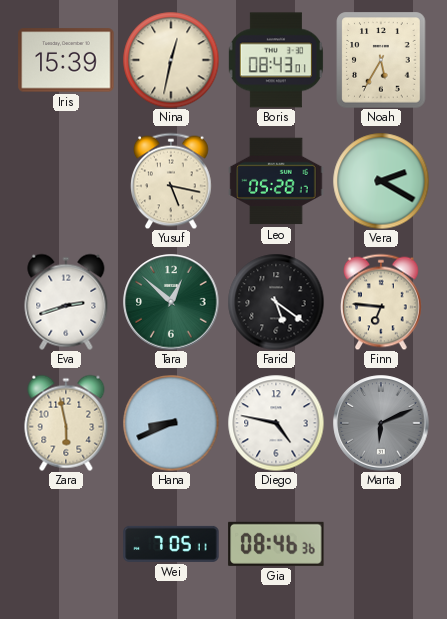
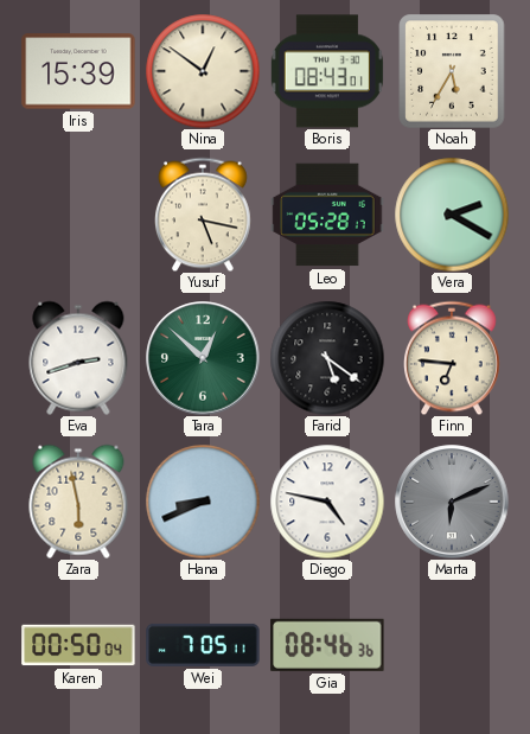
Nina: 12:32 -> 12:51 (203, 71)
Karen: none -> 00:50 (78, 645)
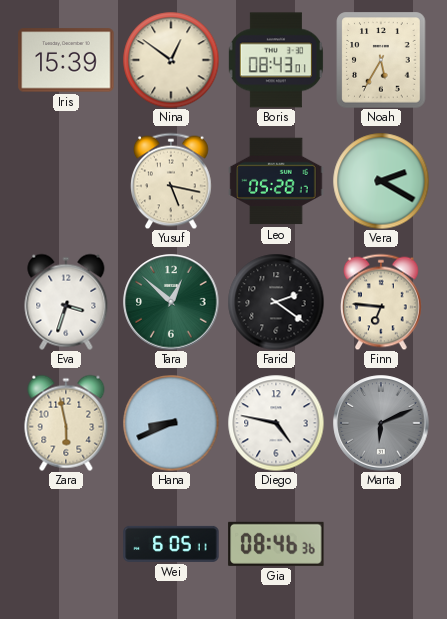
Eva: 2:42 -> 3:33 (66, 302)
Farid: 5:21 -> 2:21 (276, 302)
Karen: 00:50 -> none (78, 645)
Wei: 7:05 -> 6:05 (171, 544)
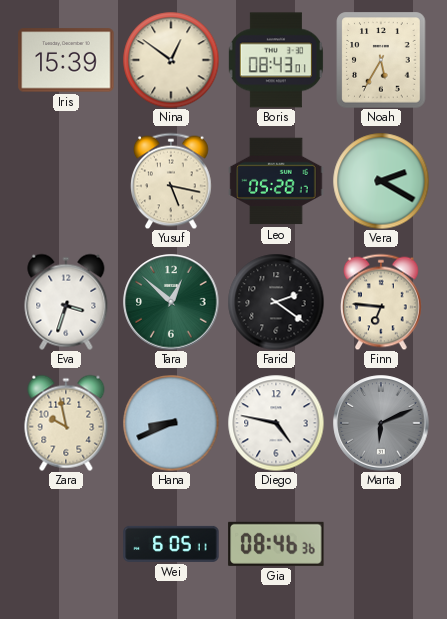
Zara: 5:58 -> 9:58 (66, 423)
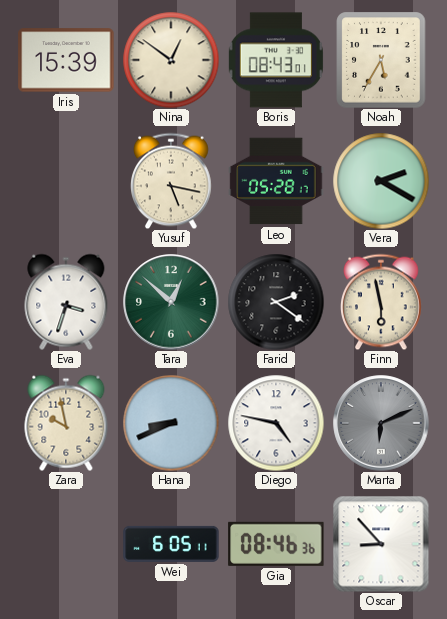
Finn: 6:46 -> 5:58 (382, 302)
Oscar: none -> 8:53 (381, 544)
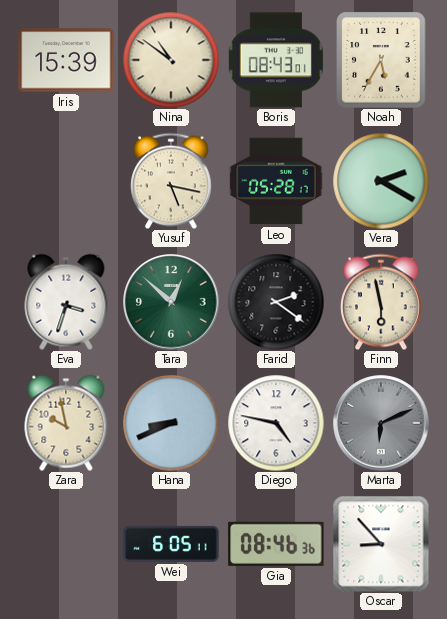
Nina: 12:51 -> 10:51 (171, 60)
